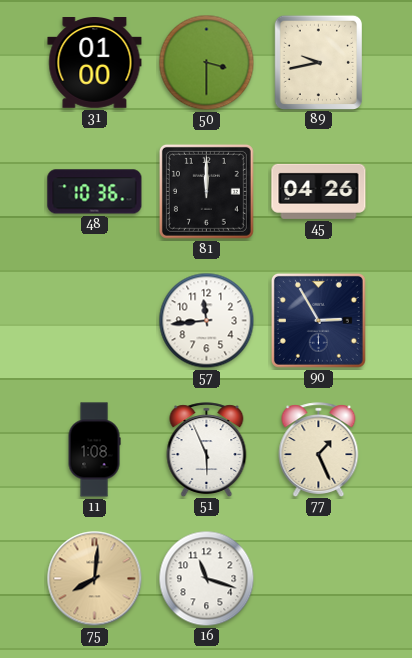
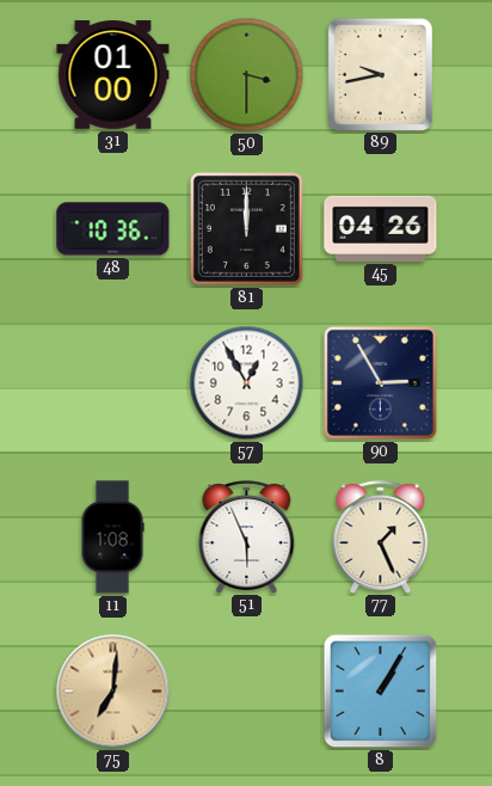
57: 11:44 -> 12:55 (247, 383)
75: 8:01 -> 7:01 (113, 692)
16: 11:18 -> none (207, 579)
8: none -> 1:05 (381, 692)
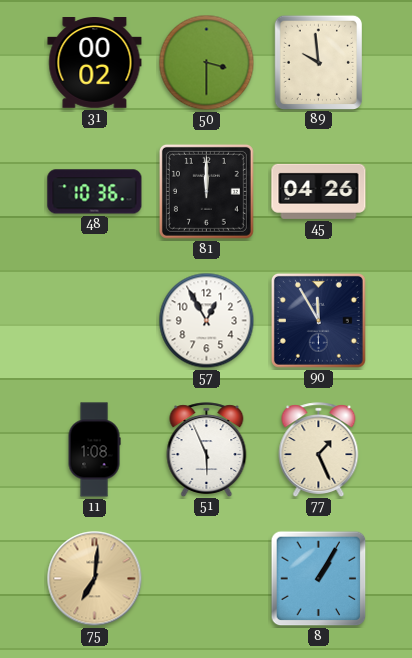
31: 01:00 -> 00:02 (95, 63)
89: 9:43 -> 9:59 (318, 62)
90: 2:55 -> 11:55 (318, 320)
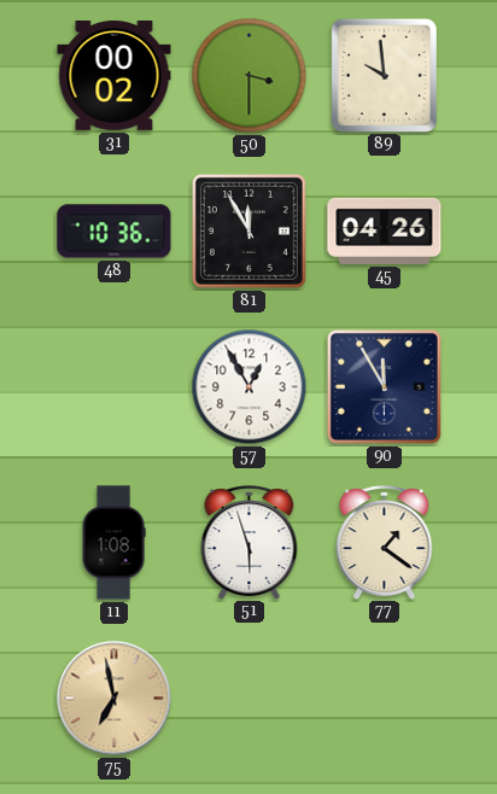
81: 12:00 -> 11:55 (248, 230)
51: 5:56 -> 5:57 (250, 542)
77: 1:26 -> 1:21 (385, 542)
75: 7:01 -> 6:58 (115, 699)
8: 1:05 -> none (319, 579)
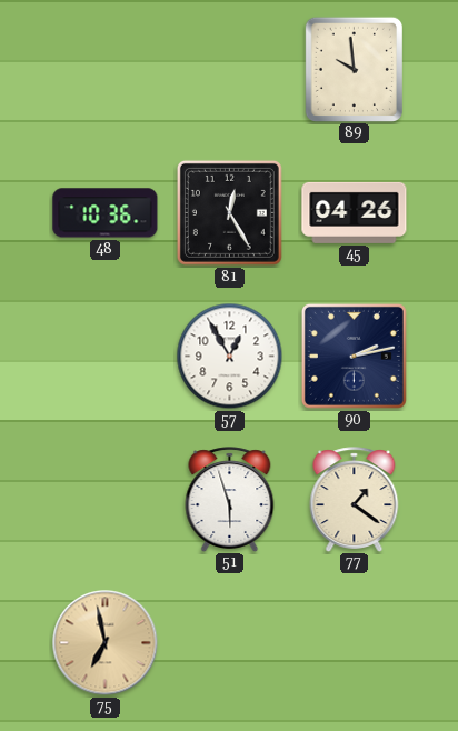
31: 00:02 -> none (115, 76)
50: 3:30 -> none (250, 76)
81: 11:55 -> 12:25 (229, 212)
90: 11:55 -> 2:13 (354, 356)
11: 1:08 -> none (113, 543)
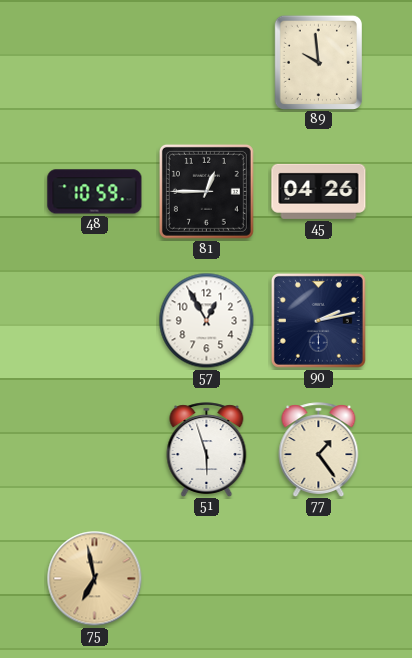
48: 10:36 -> 10:59 (95, 192)
81: 12:25 -> 12:45 (206, 191)
77: 1:21 -> 1:24 (319, 449)
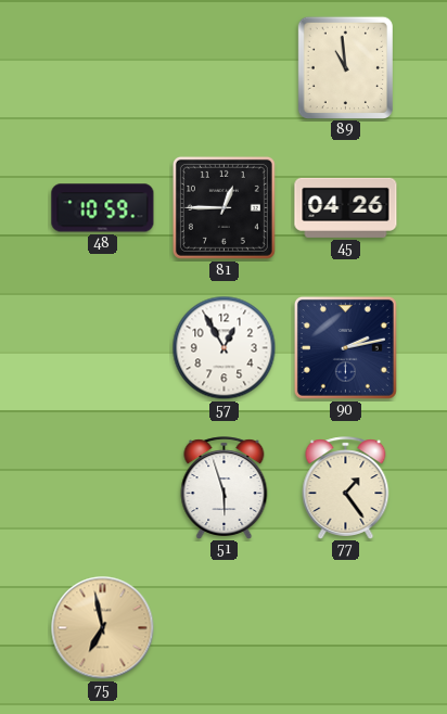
89: 9:59 -> 10:59 (345, 67)
